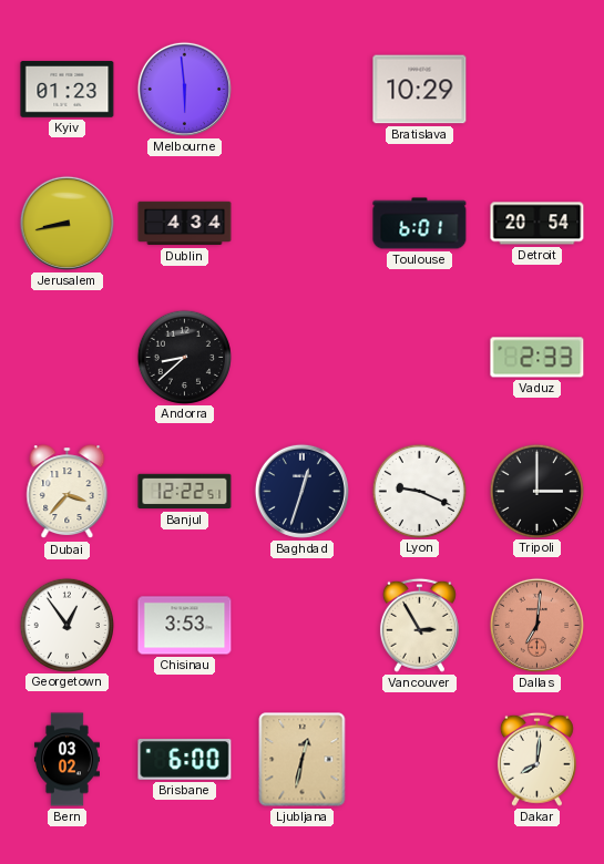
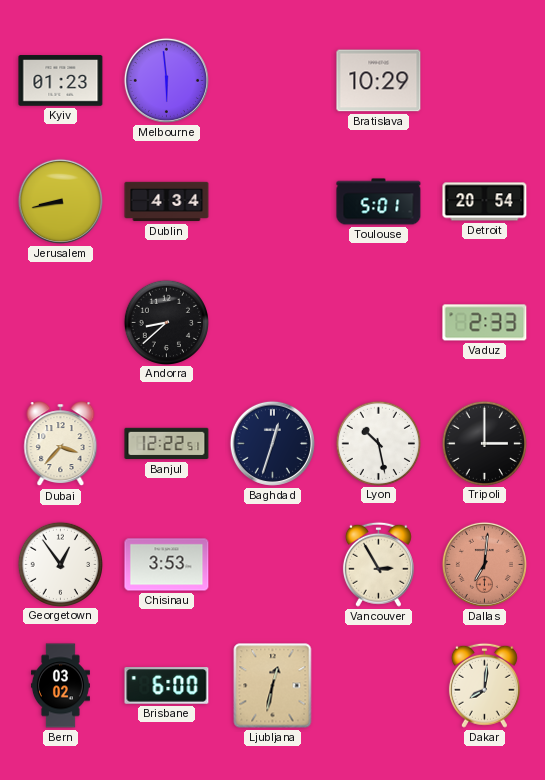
Toulouse: 6:01 -> 5:01 (379, 202)
Lyon: 9:19 -> 10:28 (378, 443)
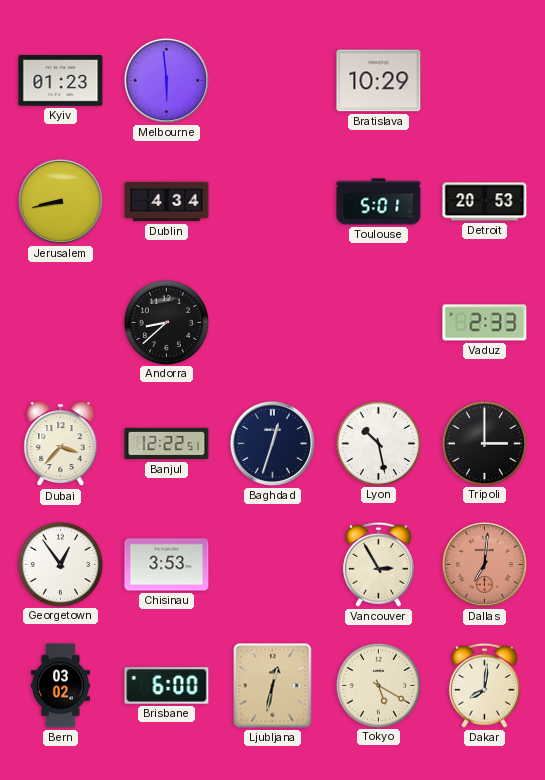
Detroit: 20:54 -> 20:53 (485, 202)
Tokyo: none -> 5:20 (378, 685)
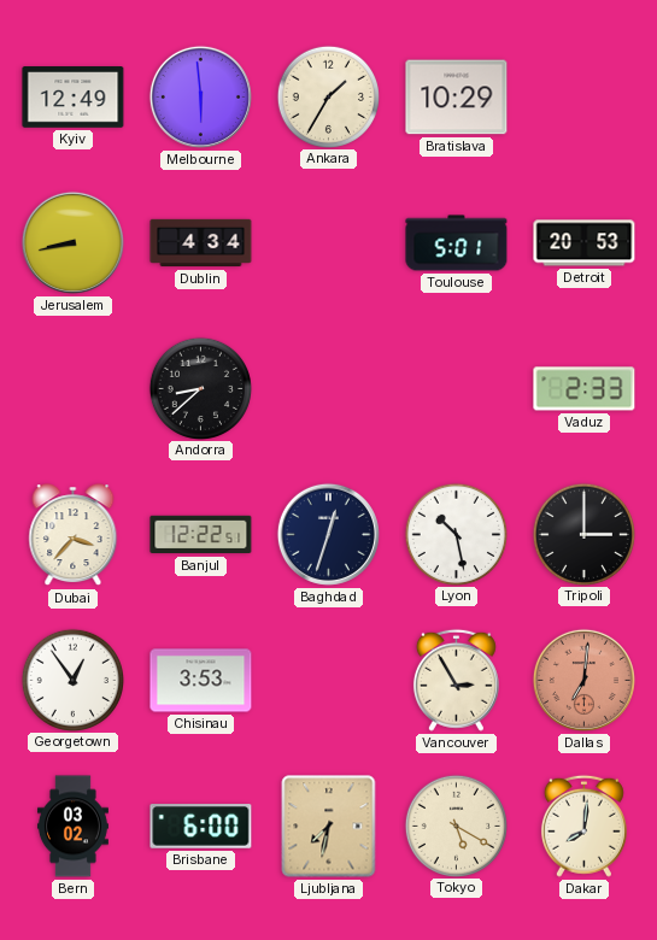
Kyiv: 01:23 -> 12:49 (74, 98)
Ankara: none -> 1:35 (328, 96)
Ljubljana: 12:32 -> 7:32 (329, 827)
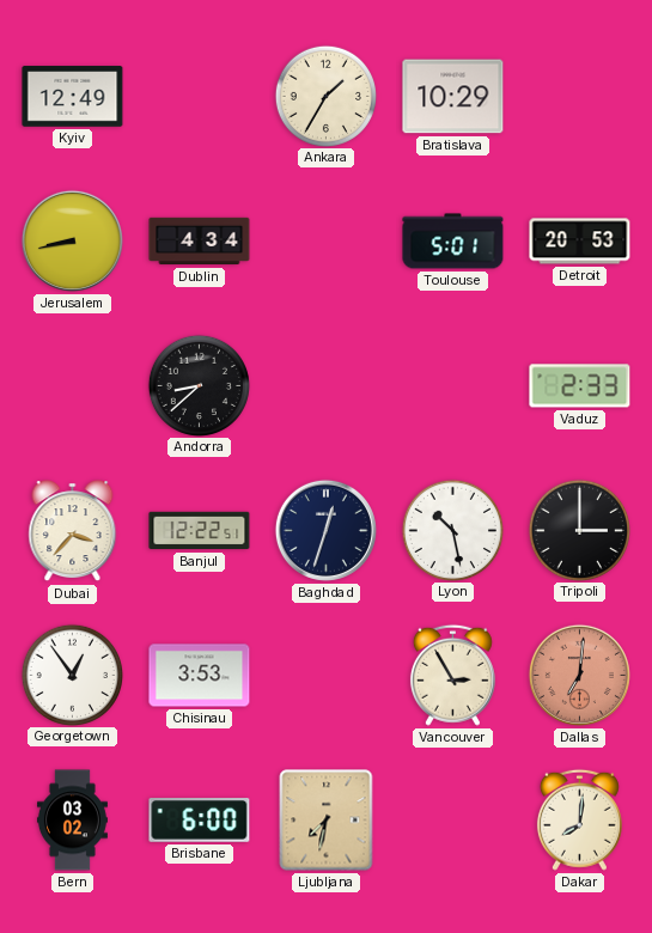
Melbourne: 5:59 -> none (200, 96)
Tokyo: 5:20 -> none (456, 826)
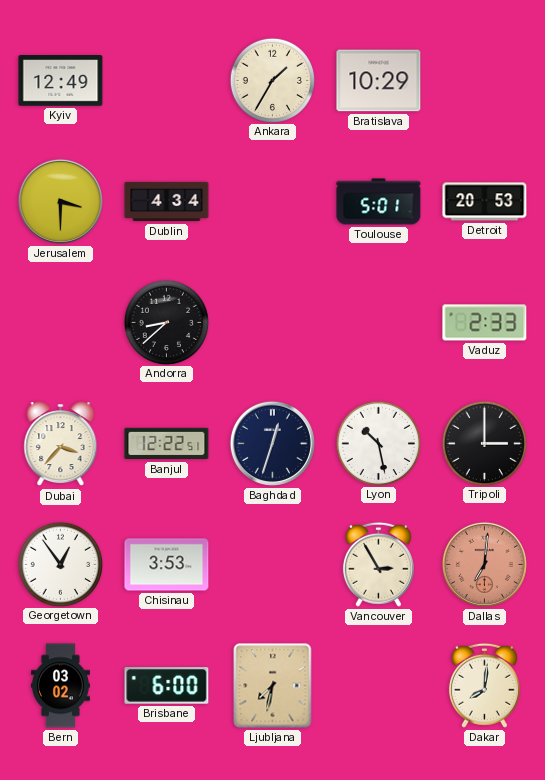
Jerusalem: 8:43 -> 3:30 (60, 201)
